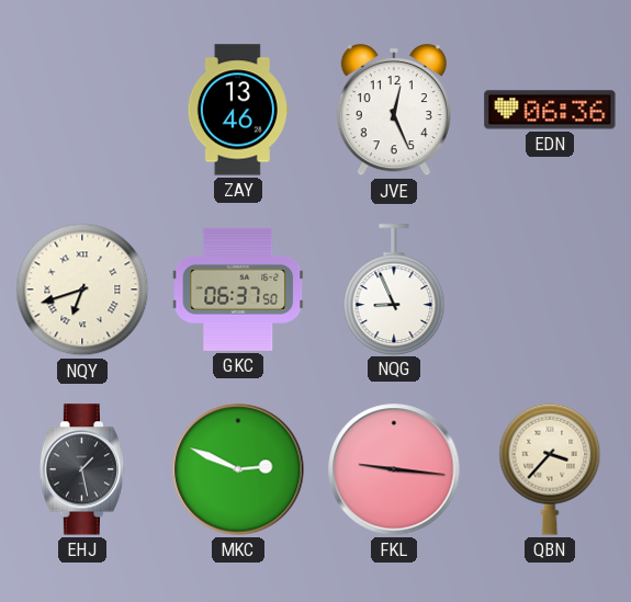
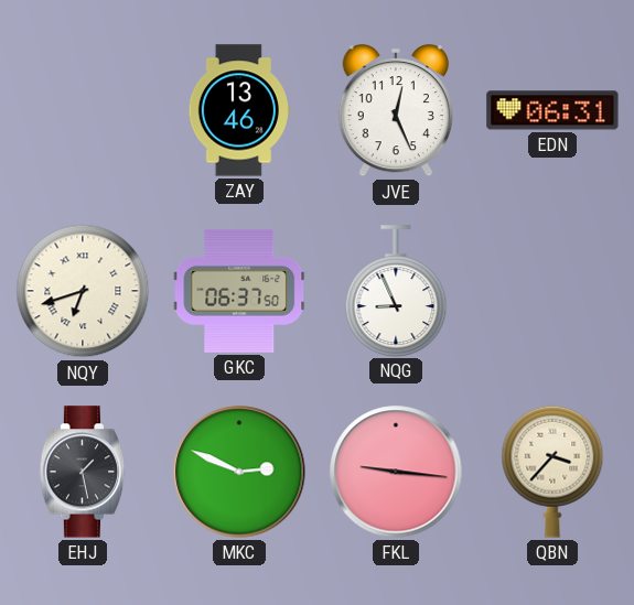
EDN: 06:36 -> 06:31 (552, 110)
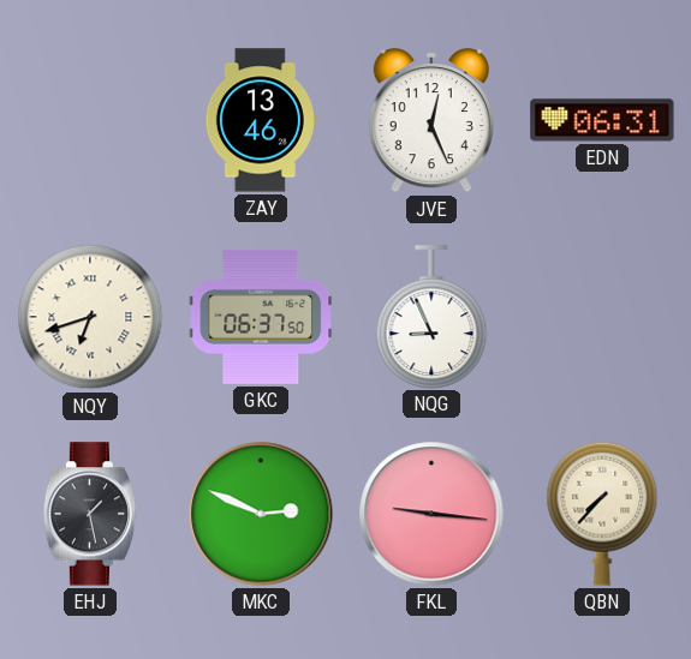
QBN: 3:37 -> 7:37 (602, 514)
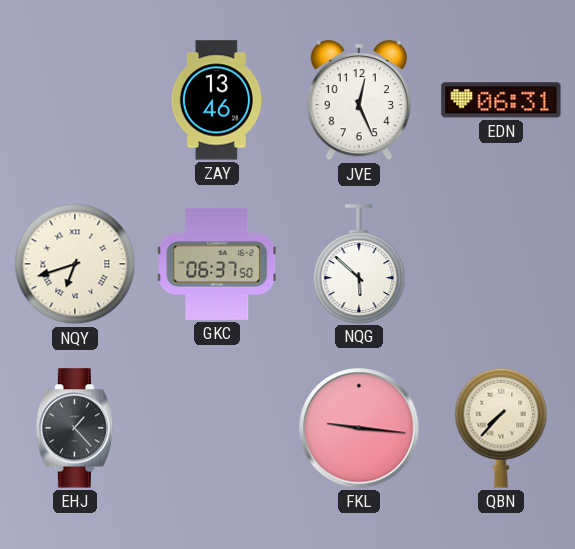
NQG: 8:56 -> 5:52 (359, 264)
EHJ: 1:28 -> 1:23 (75, 428)
MKC: 2:49 -> none (261, 514)
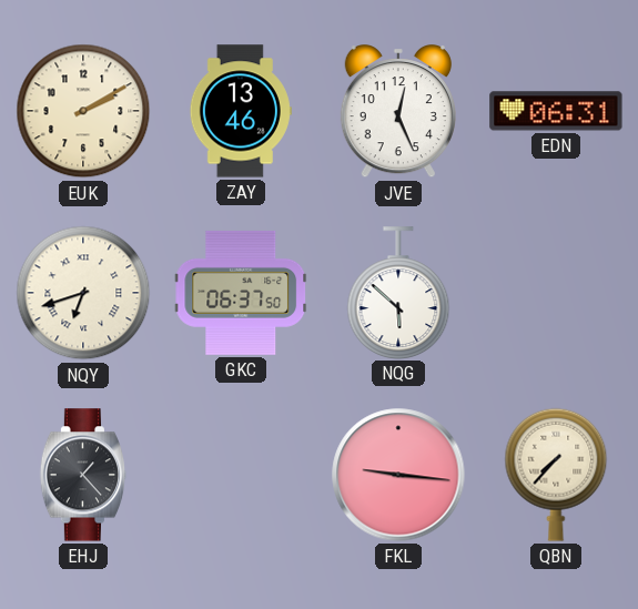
EUK: none -> 2:10 (83, 111)
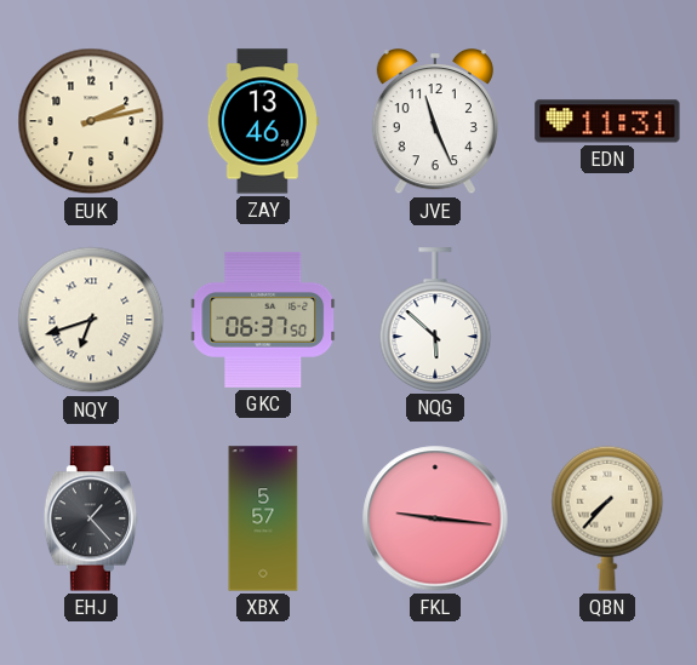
EUK: 2:10 -> 2:13 (91, 121)
JVE: 12:26 -> 11:26 (435, 122)
EDN: 06:31 -> 11:31 (607, 121)
XBX: none -> 5:57 (263, 518)
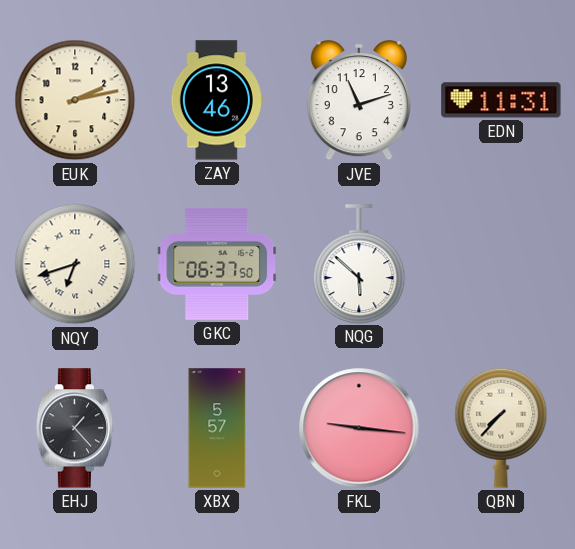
JVE: 11:26 -> 11:12 (359, 101)
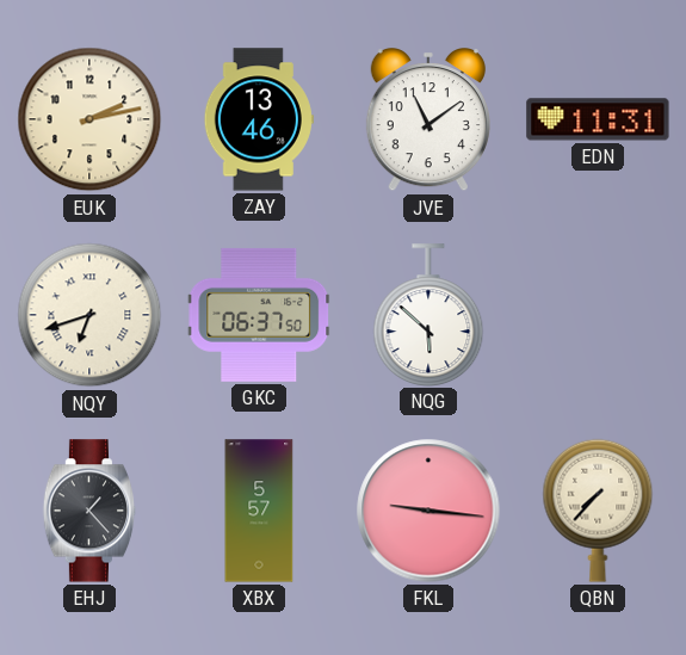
JVE: 11:12 -> 11:09 (428, 121)
